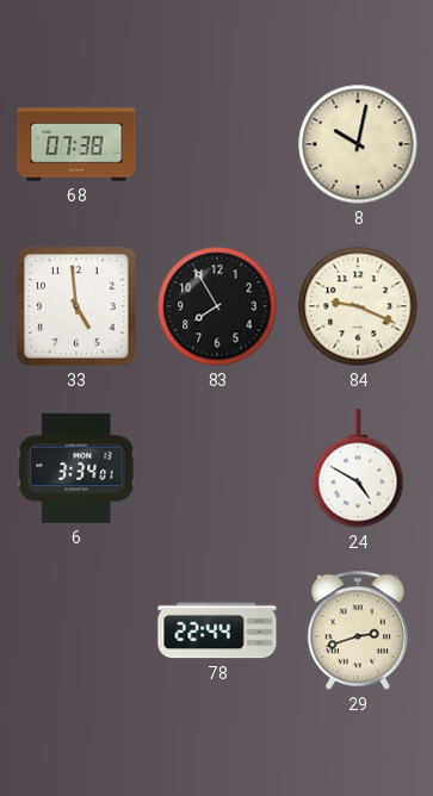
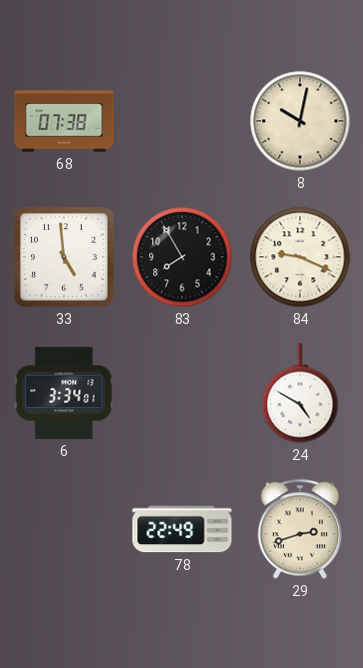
78: 22:44 -> 22:49 (182, 529)
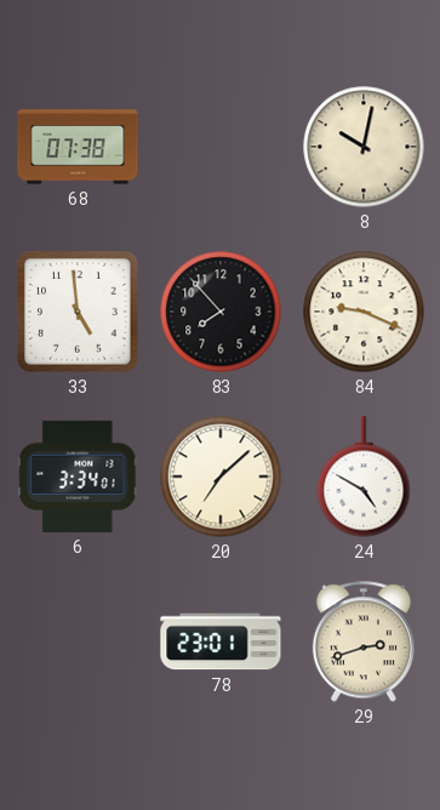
83: 7:55 -> 7:53 (221, 312)
20: none -> 7:08 (221, 477)
78: 22:49 -> 23:01 (221, 641)
